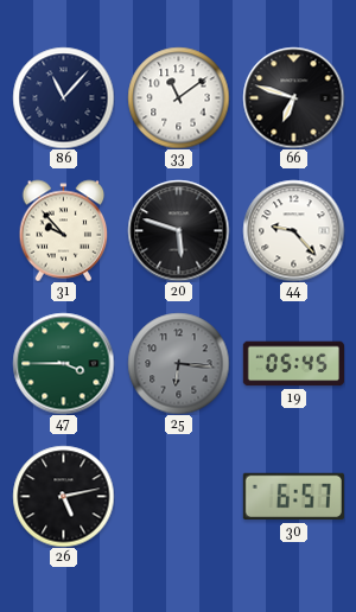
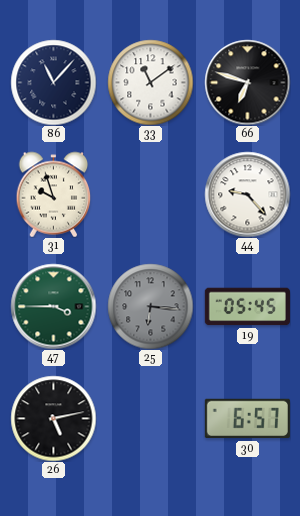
31: 9:53 -> 9:57 (54, 194)
20: 5:48 -> none (178, 230)
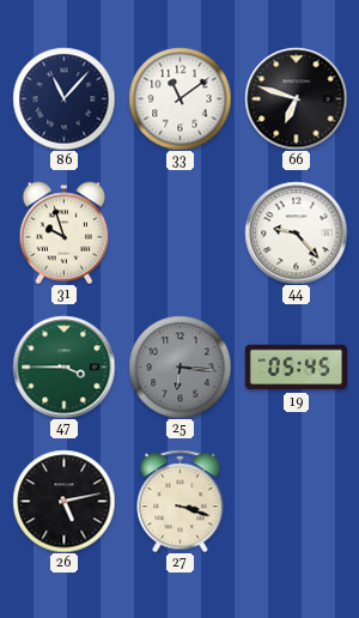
27: none -> 3:18 (181, 501)
30: 6:57 -> none (247, 419)
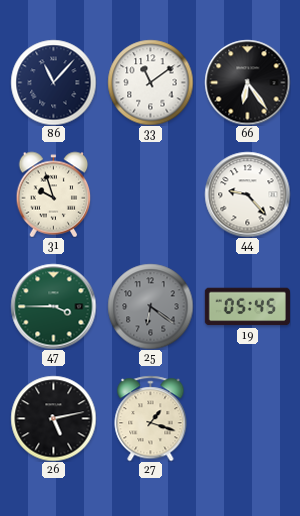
66: 6:48 -> 6:24 (247, 82)
25: 6:16 -> 6:21 (150, 306)
27: 3:18 -> 1:18 (151, 418)
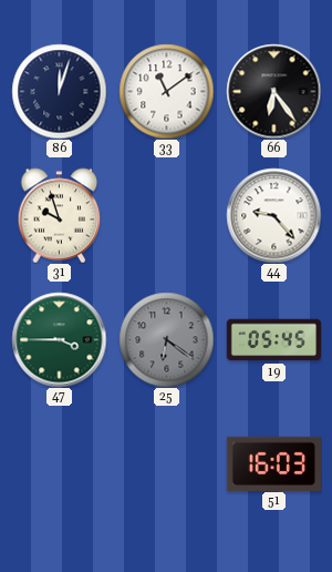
86: 11:07 -> 12:03 (59, 91)
26: 5:13 -> none (53, 418)
27: 1:18 -> none (151, 418)
51: none -> 16:03 (273, 463)
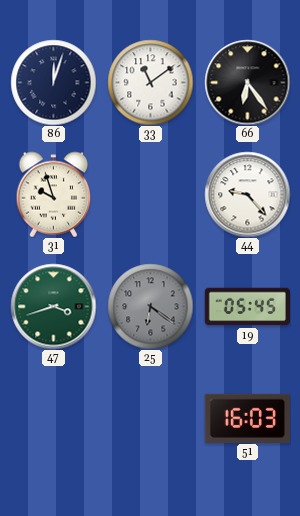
47: 3:45 -> 3:42 (53, 306)
